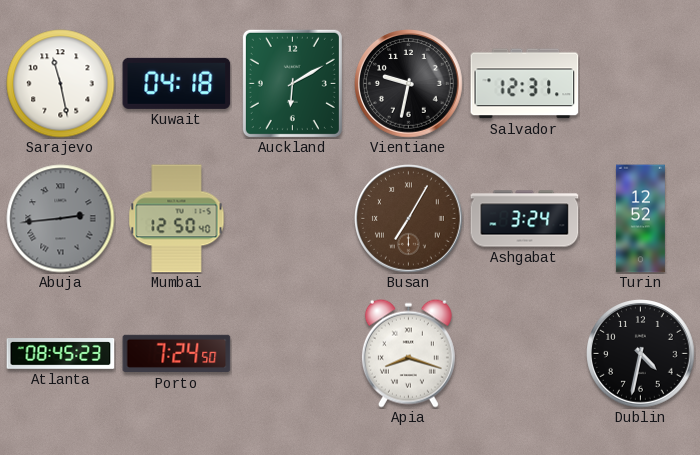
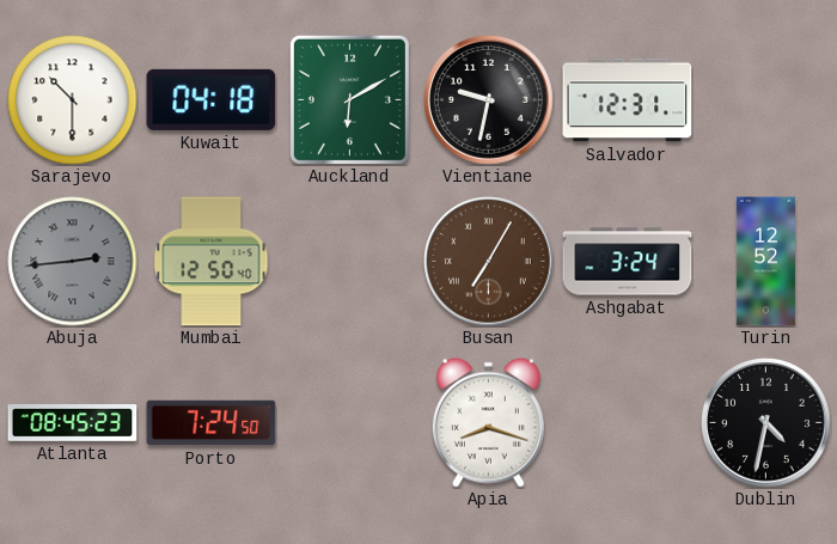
Sarajevo: 11:28 -> 10:30 (73, 100)
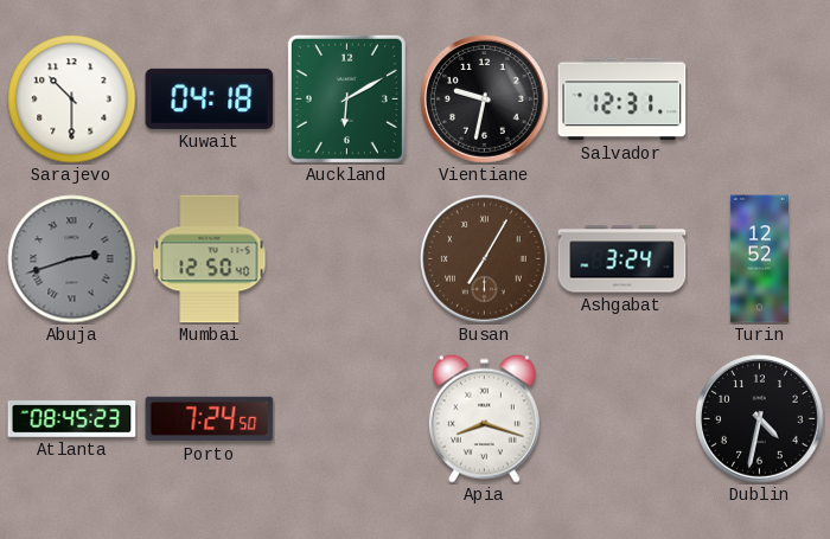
Abuja: 2:44 -> 2:42 (72, 259)
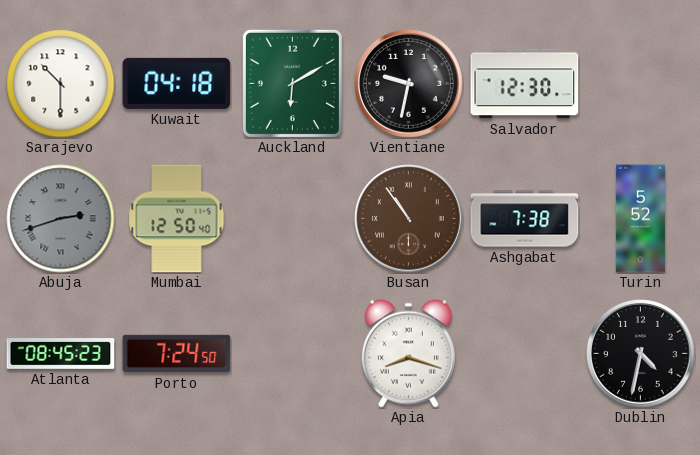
Salvador: 12:31 -> 12:30 (525, 84)
Busan: 7:05 -> 10:54 (409, 219)
Ashgabat: 3:24 -> 7:38 (525, 219)
Turin: 12:52 -> 5:52 (640, 219)
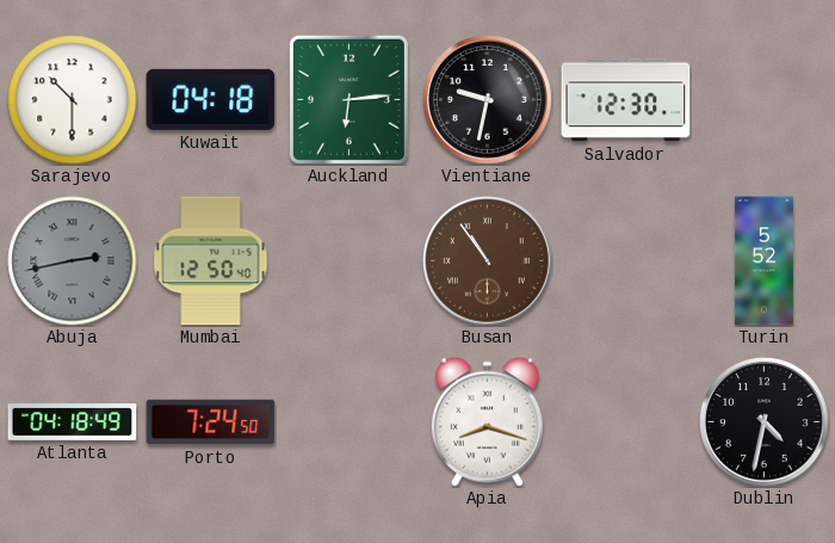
Auckland: 6:10 -> 6:14 (348, 99)
Abuja: 2:42 -> 2:43 (73, 261)
Ashgabat: 7:38 -> none (525, 219)
Atlanta: 08:45 -> 04:18 (73, 422)
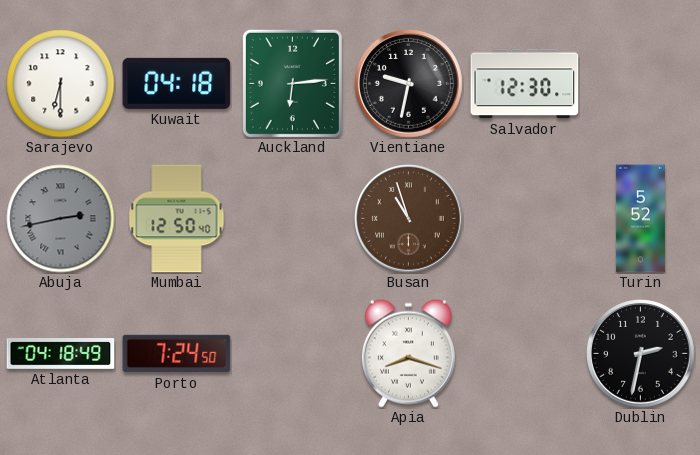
Sarajevo: 10:30 -> 6:30 (61, 84)
Busan: 10:54 -> 10:57 (409, 219)
Dublin: 4:32 -> 2:32 (641, 354)
